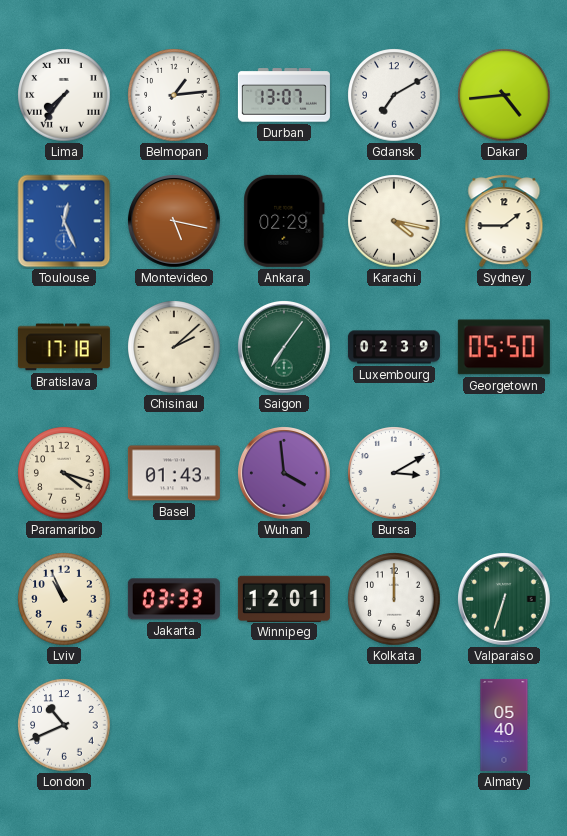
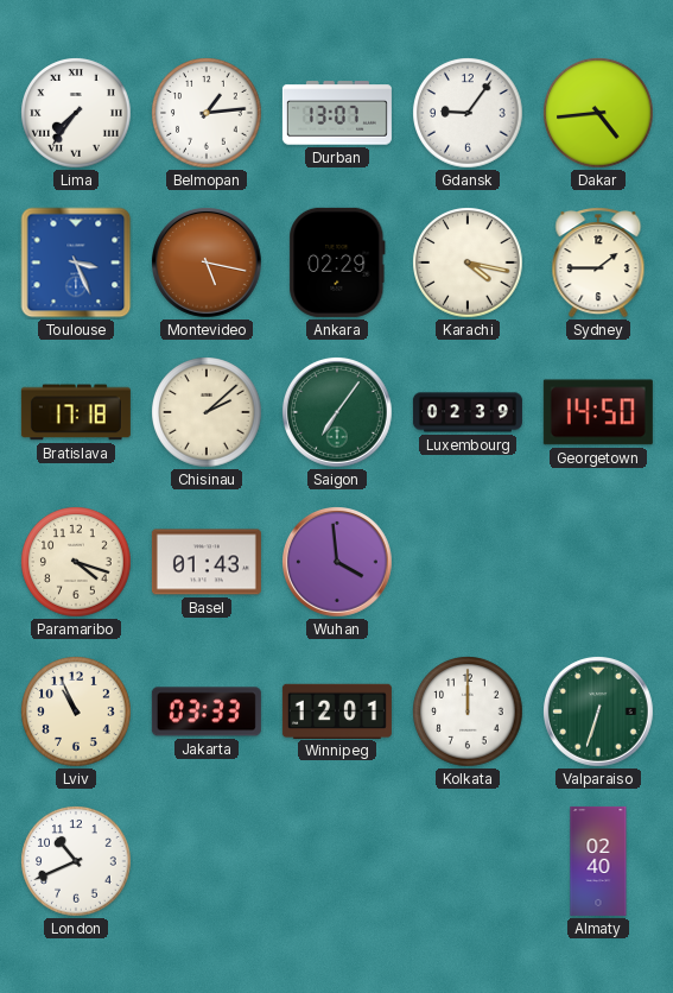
Gdansk: 7:10 -> 9:06 (468, 113)
Toulouse: 12:26 -> 3:26 (76, 263)
Georgetown: 05:50 -> 14:50 (598, 412)
Bursa: 3:10 -> none (394, 473)
Almaty: 05:40 -> 02:40 (598, 861)
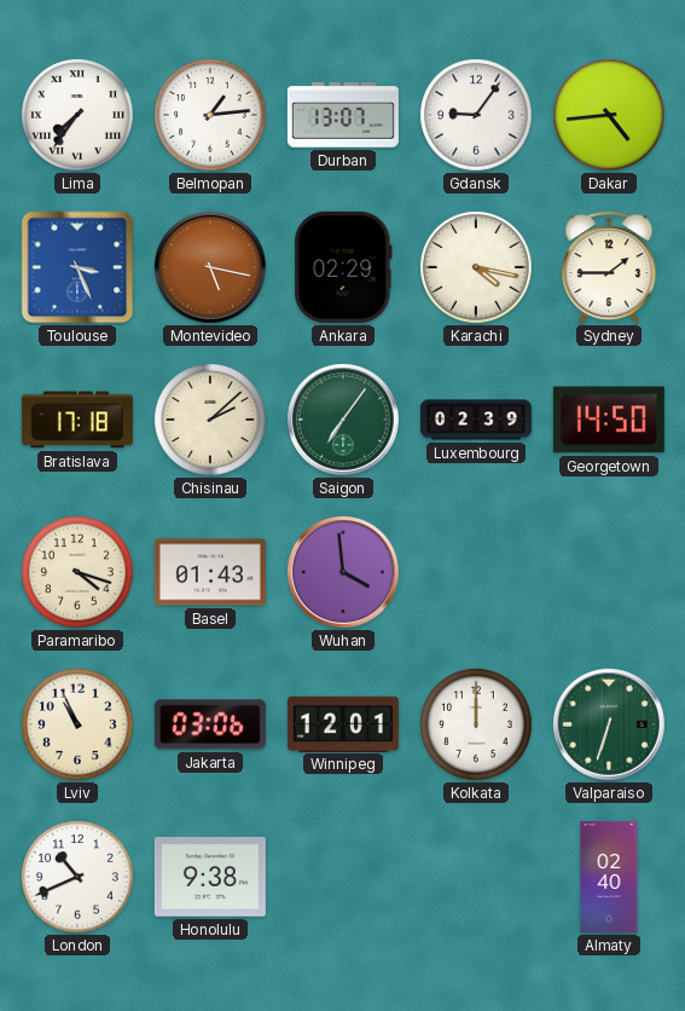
Jakarta: 03:33 -> 03:06 (210, 724)
Honolulu: none -> 9:38 (210, 877)
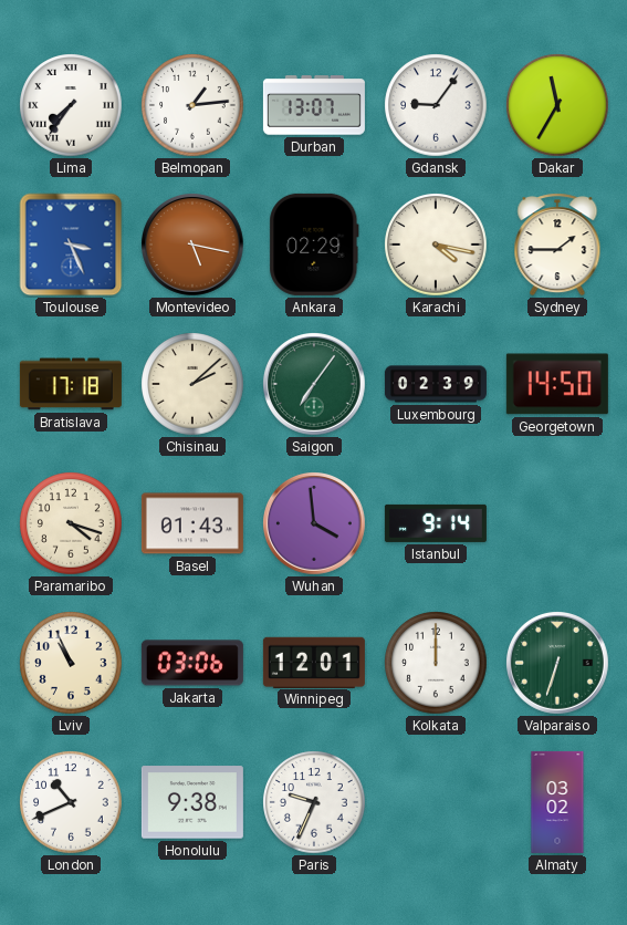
Dakar: 4:44 -> 11:35 (557, 105)
Istanbul: none -> 9:14 (436, 523)
Paris: none -> 9:34 (314, 802)
Almaty: 02:40 -> 03:02 (557, 802)
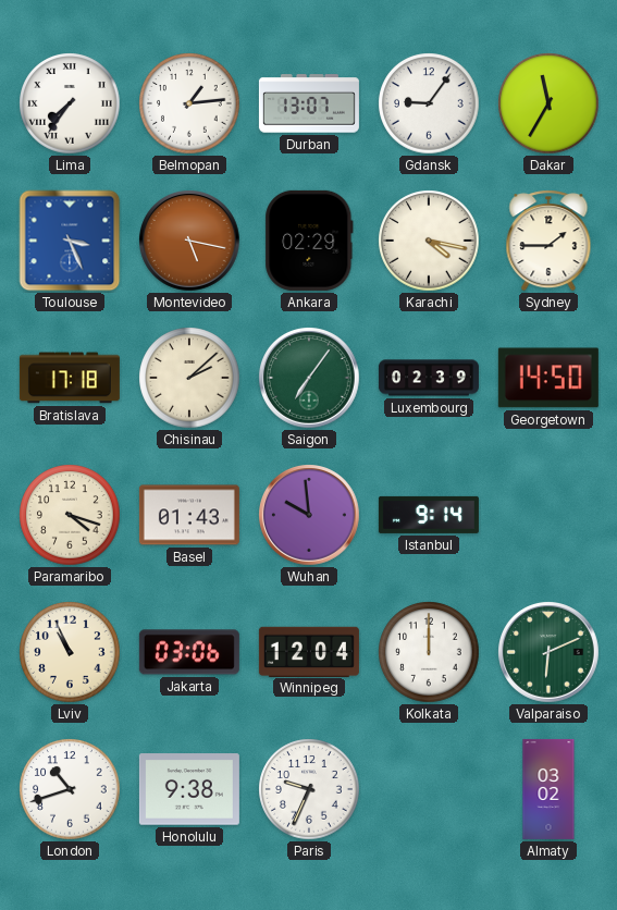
Wuhan: 3:59 -> 9:59 (310, 516)
Winnipeg: 12:01 -> 12:04 (309, 651)
Valparaiso: 6:33 -> 6:11 (550, 653)
London: 10:41 -> 10:42 (70, 789)
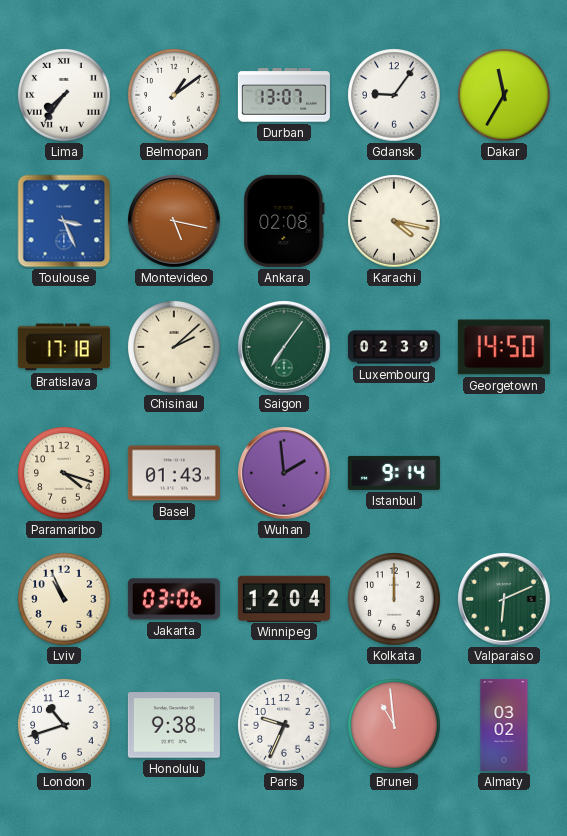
Belmopan: 1:14 -> 1:09 (174, 95)
Ankara: 02:29 -> 02:08 (284, 221)
Sydney: 1:45 -> none (548, 241)
Wuhan: 9:59 -> 1:59 (285, 474)
Brunei: none -> 10:59 (394, 725)
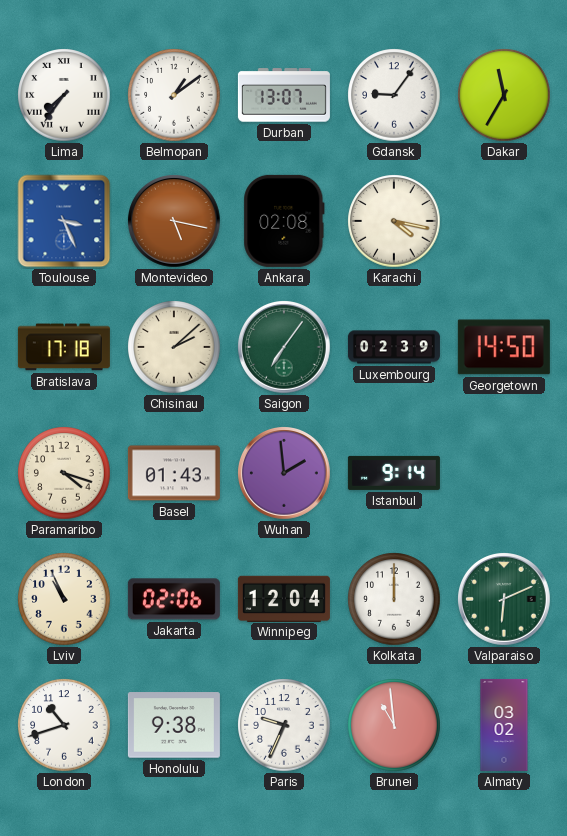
Jakarta: 03:06 -> 02:06 (174, 599)
